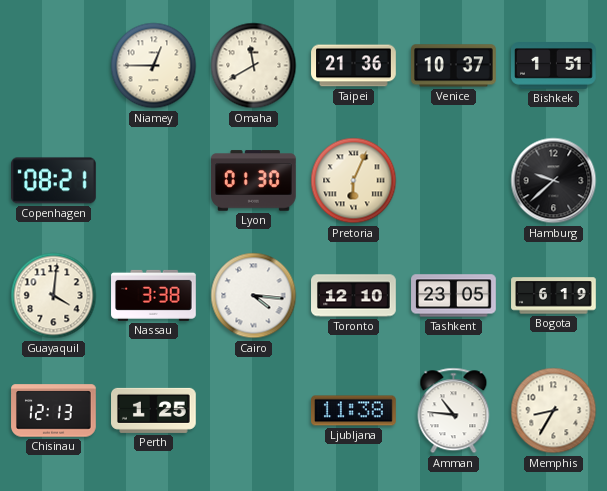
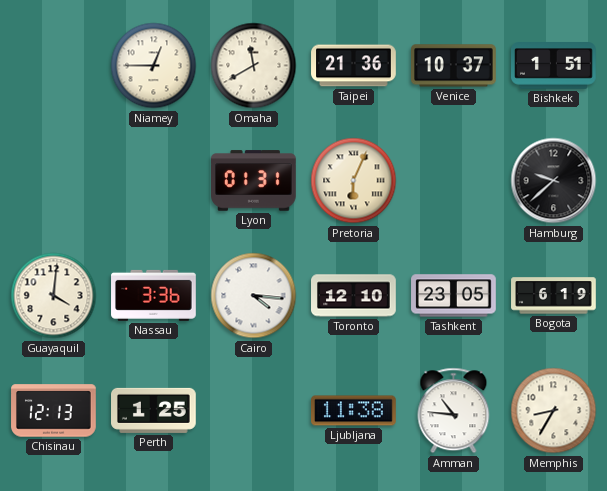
Copenhagen: 08:21 -> none (54, 181)
Lyon: 01:30 -> 01:31 (254, 181)
Nassau: 3:38 -> 3:36 (154, 295)
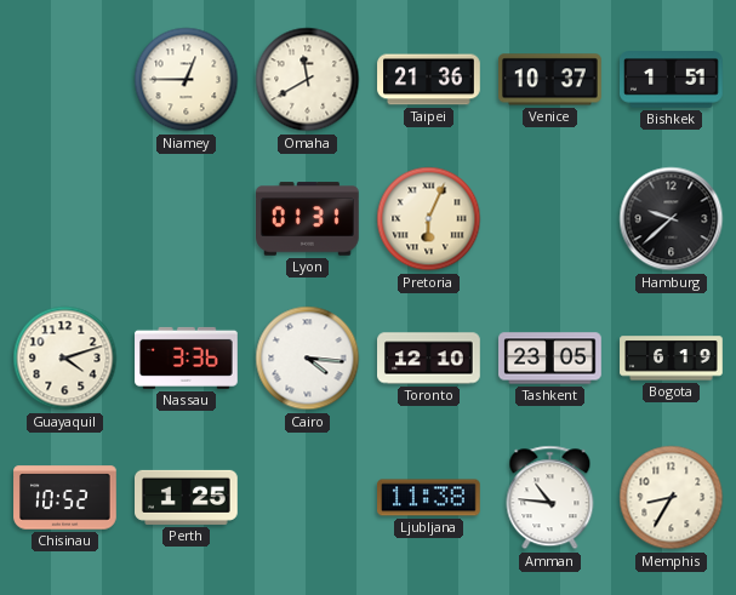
Guayaquil: 4:01 -> 4:12 (65, 359)
Chisinau: 12:13 -> 10:52 (65, 498)
